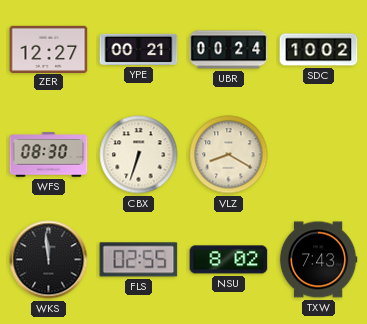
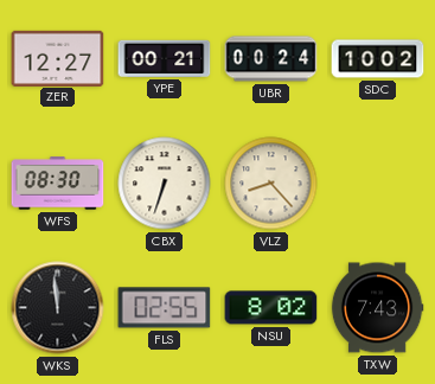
VLZ: 8:20 -> 8:23 (271, 184)
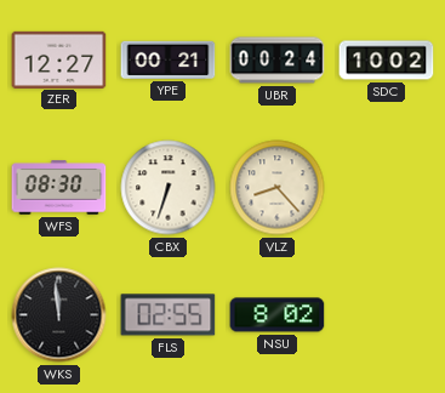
TXW: 7:43 -> none (377, 308)
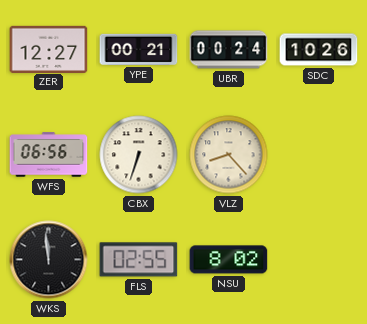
SDC: 10:02 -> 10:26 (319, 50)
WFS: 08:30 -> 06:56 (49, 155)
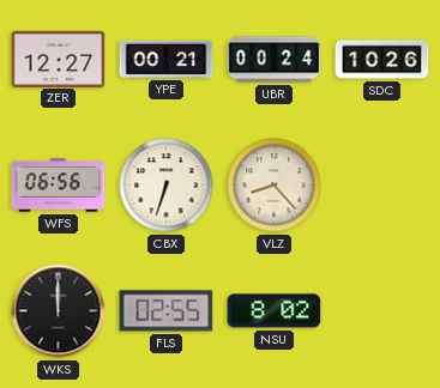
WKS: 11:59 -> 12:00 (59, 311)
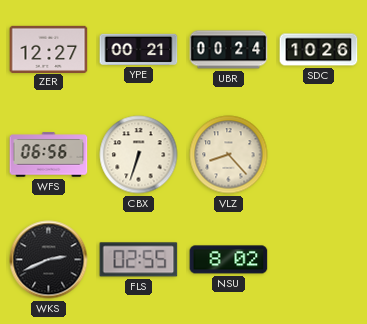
WKS: 12:00 -> 2:41 (49, 260)
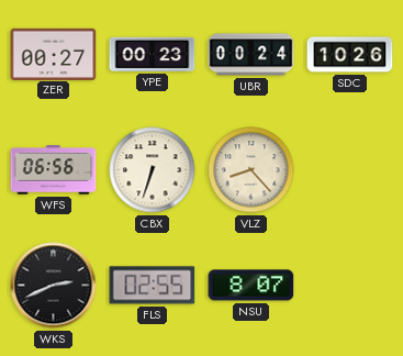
ZER: 12:27 -> 00:27 (54, 54)
YPE: 00:21 -> 00:23 (153, 54)
NSU: 8:02 -> 8:07 (251, 286)
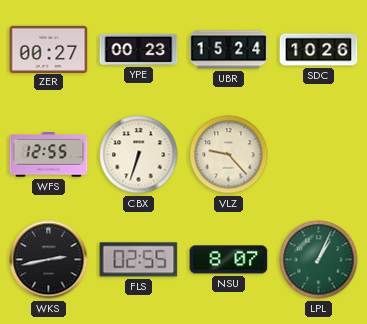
UBR: 00:24 -> 15:24 (229, 50)
WFS: 06:56 -> 12:55 (49, 155)
VLZ: 8:23 -> 9:23 (229, 155)
WKS: 2:41 -> 2:43 (49, 260)
LPL: none -> 1:04 (319, 260)
